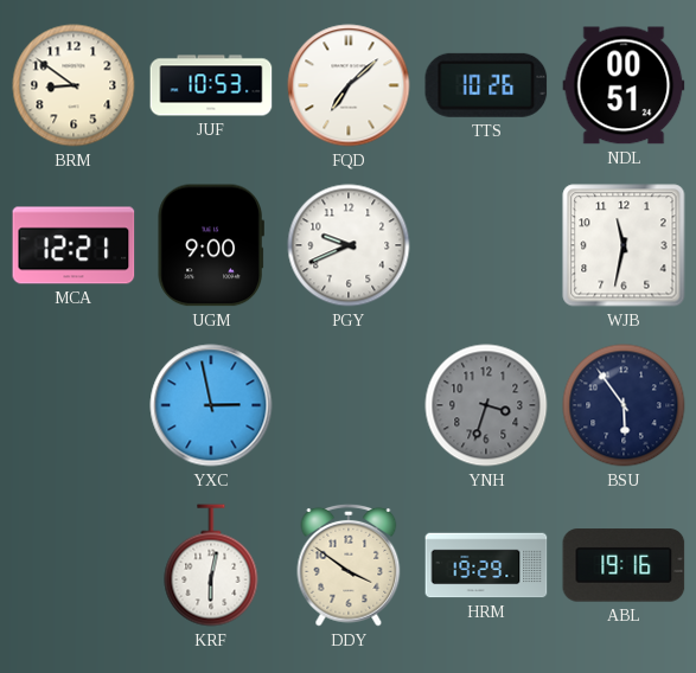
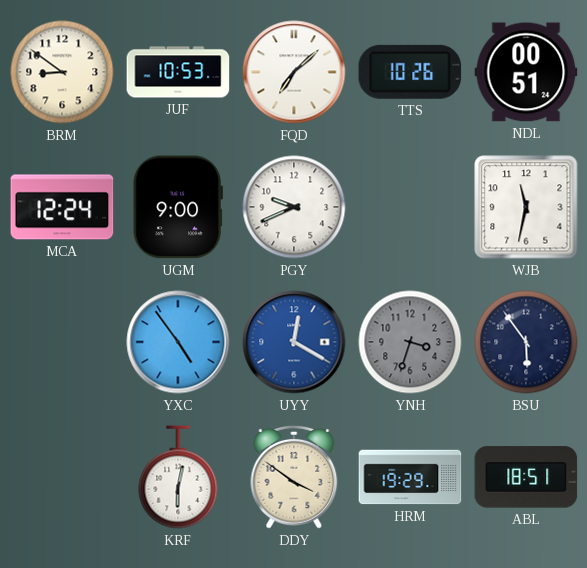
MCA: 12:21 -> 12:24 (62, 207)
YXC: 2:58 -> 4:54 (178, 342)
UYY: none -> 12:20 (294, 342)
ABL: 19:16 -> 18:51 (526, 477)
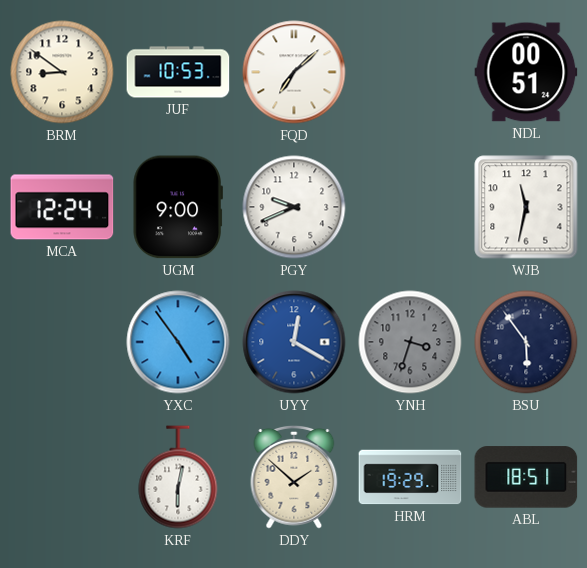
TTS: 10:26 -> none (410, 72)
DDY: 3:51 -> 1:52 (294, 477)
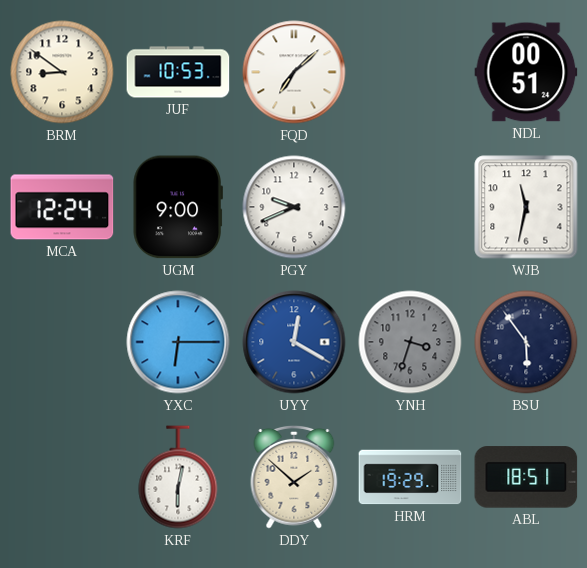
YXC: 4:54 -> 6:15 (178, 342)
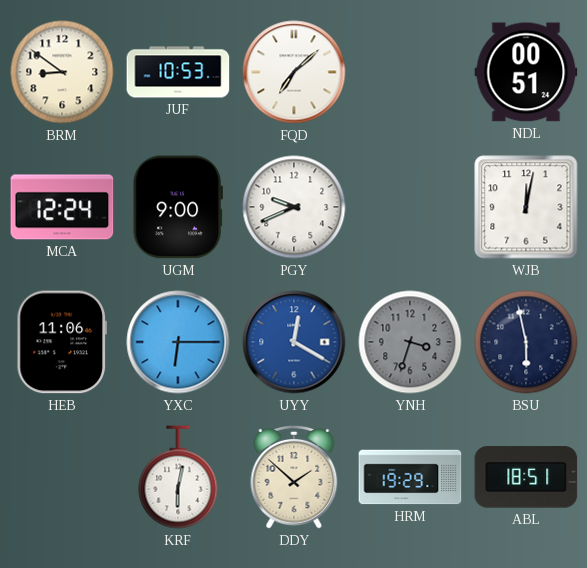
WJB: 11:32 -> 12:02 (526, 207)
HEB: none -> 11:06 (62, 342)
BSU: 5:54 -> 5:58 (526, 342)
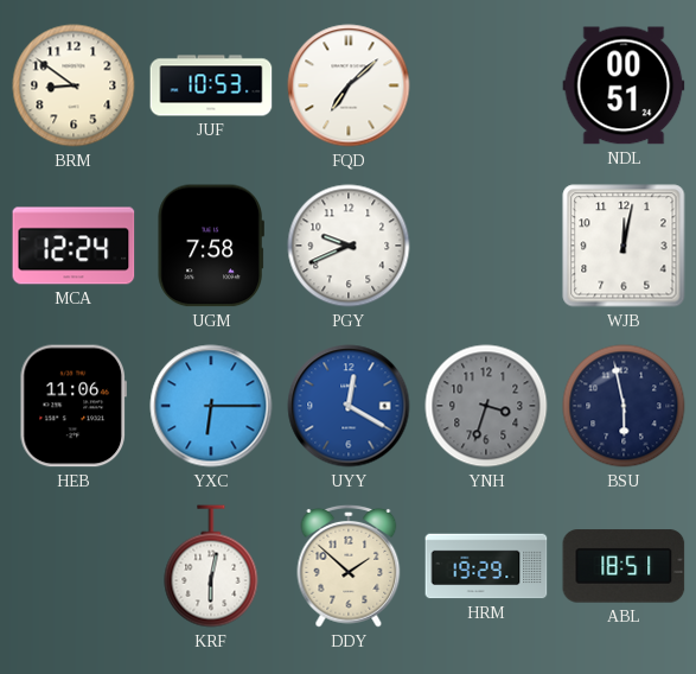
UGM: 9:00 -> 7:58 (211, 246)
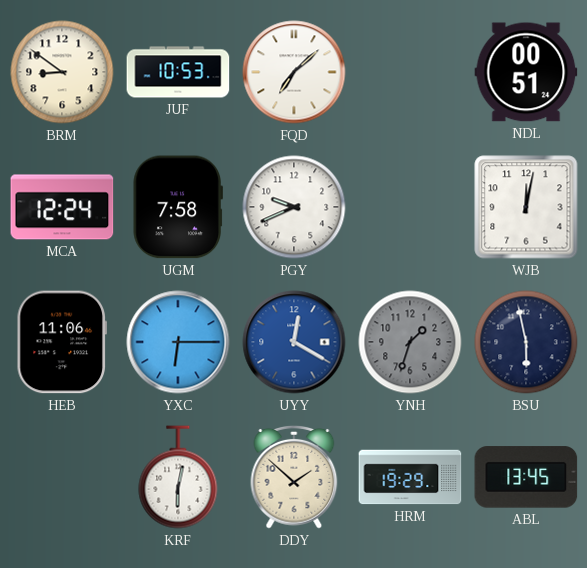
YNH: 3:33 -> 1:33 (410, 342)
ABL: 18:51 -> 13:45 (526, 477)
